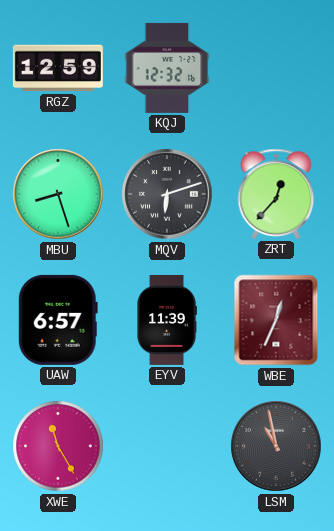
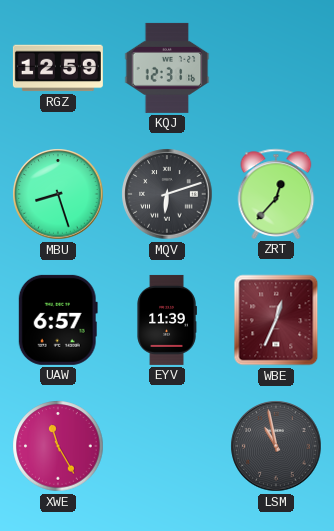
KQJ: 12:32 -> 12:31 (167, 68)
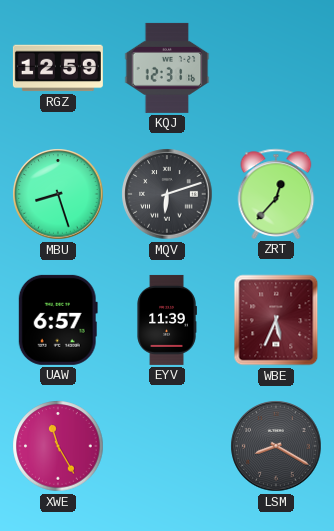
WBE: 12:34 -> 5:34 (276, 320)
LSM: 10:58 -> 8:20 (276, 446)
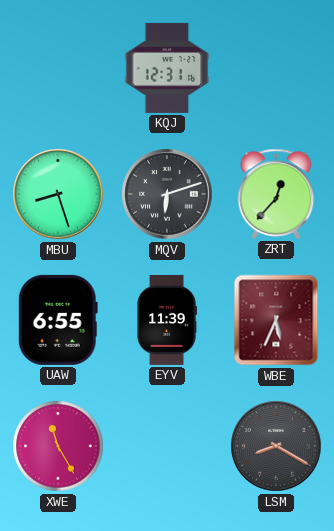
RGZ: 12:59 -> none (58, 68)
UAW: 6:57 -> 6:55 (58, 320)
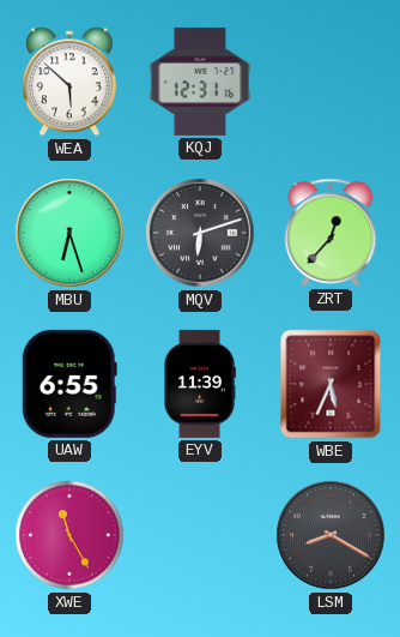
WEA: none -> 5:52 (69, 82)
MBU: 8:27 -> 6:27 (69, 233)
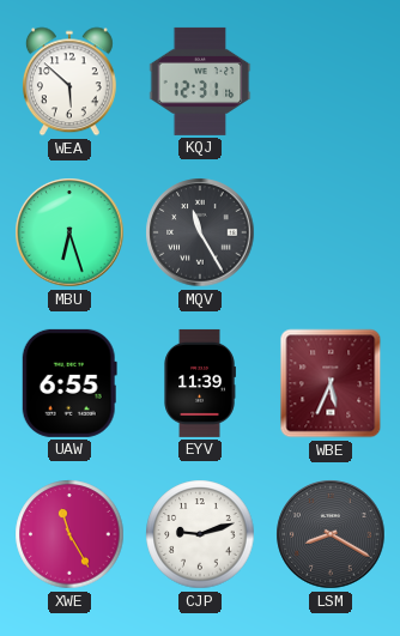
MQV: 6:12 -> 11:25 (200, 232)
ZRT: 12:37 -> none (331, 233)
CJP: none -> 9:12 (200, 534)
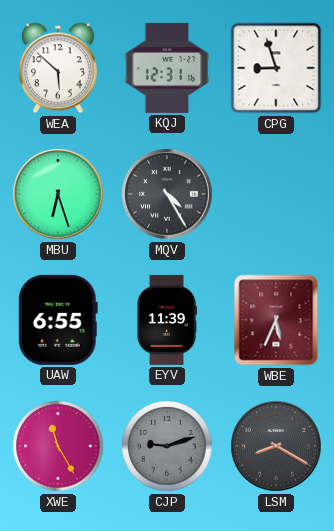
CPG: none -> 8:57 (276, 68)
MQV: 11:25 -> 4:25 (167, 194)
CJP dial: white -> grey (167, 446)
